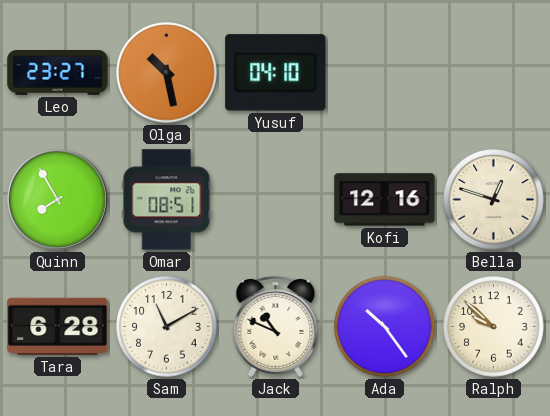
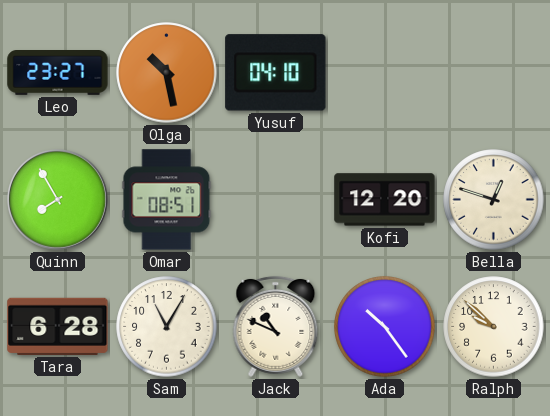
Kofi: 12:16 -> 12:20 (385, 200)
Sam: 11:10 -> 11:05 (167, 327)
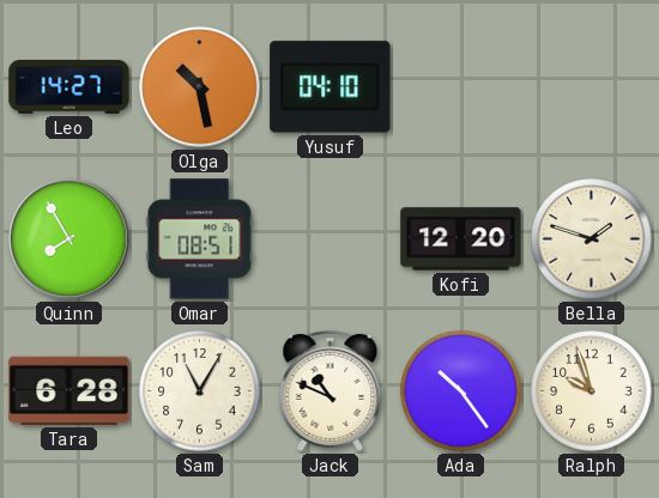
Leo: 23:27 -> 14:27 (69, 87)
Bella: 12:48 -> 1:48 (592, 239)
Ralph: 9:52 -> 9:57 (592, 391)
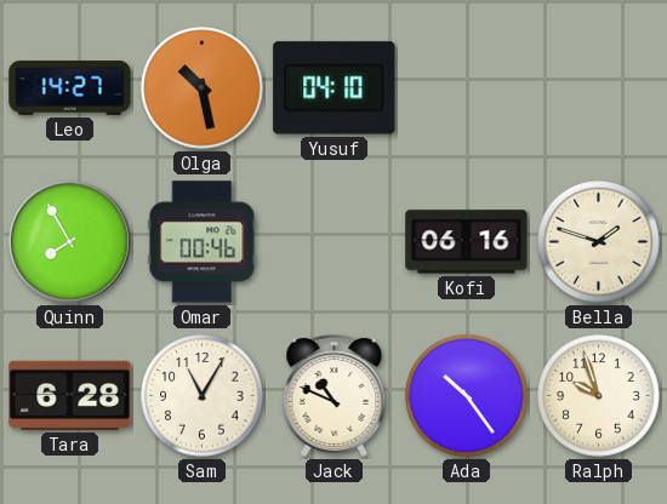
Omar: 08:51 -> 00:46 (203, 242)
Kofi: 12:20 -> 06:16 (467, 242)
